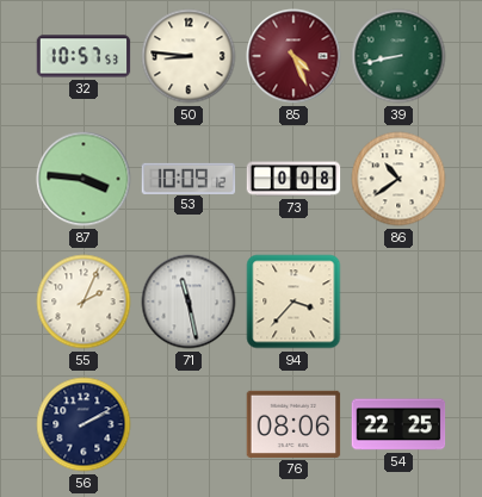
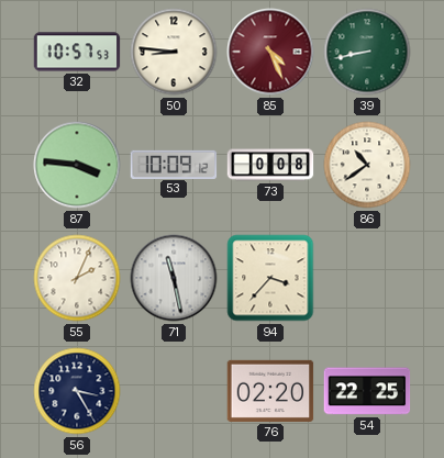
56: 2:10 -> 3:25 (77, 391)
76: 08:06 -> 02:20 (270, 391)
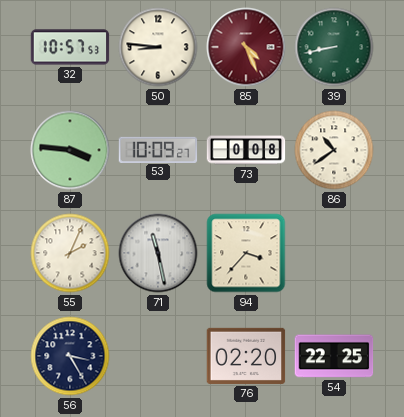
53: 10:09:12 -> 10:09:27 (158, 149)
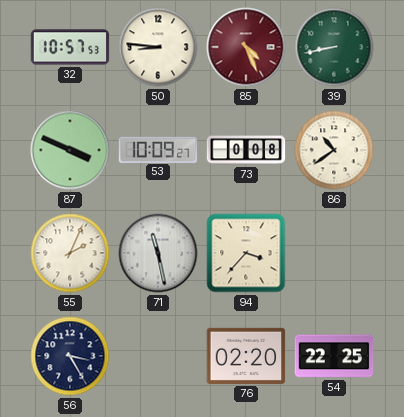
87: 3:46 -> 3:49 (70, 150)
